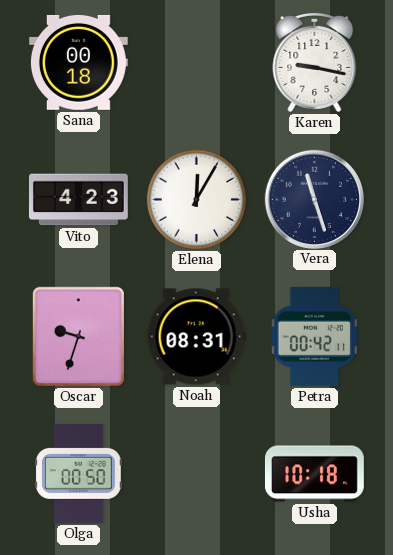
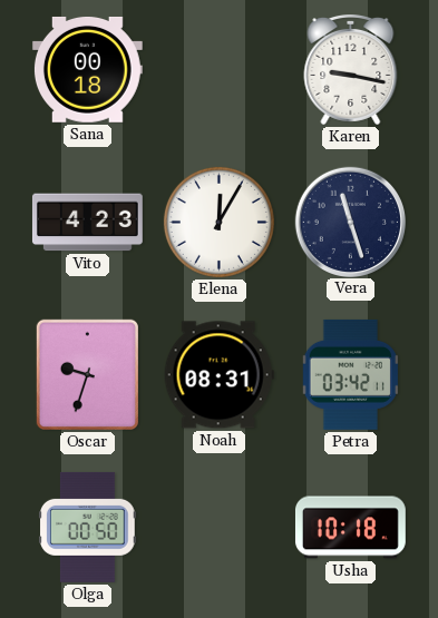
Petra: 00:42 -> 03:42 (350, 374)
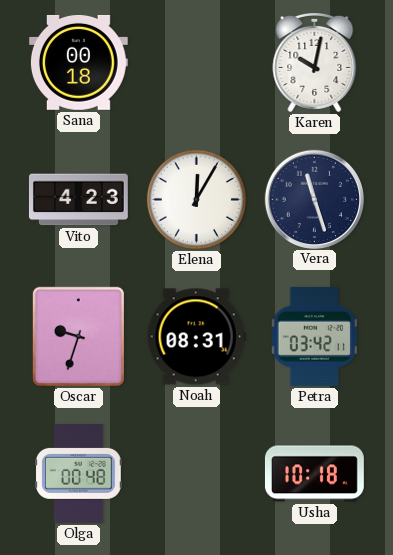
Karen: 9:17 -> 10:02 (315, 62)
Olga: 00:50 -> 00:48 (79, 473)
